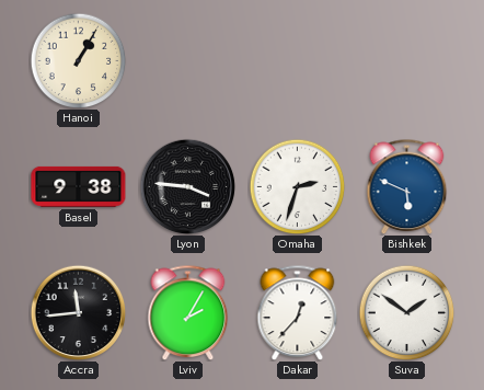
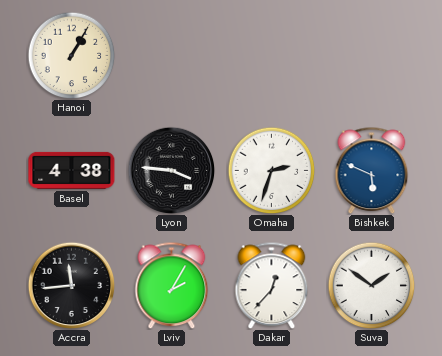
Basel: 9:38 -> 4:38 (72, 170)
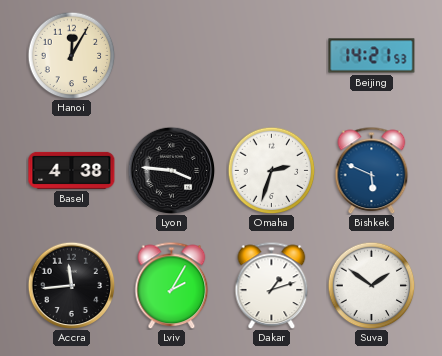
Hanoi: 1:05 -> 12:05 (71, 55)
Beijing: none -> 14:21 (372, 56)
Dakar: 12:37 -> 1:12 (272, 285)
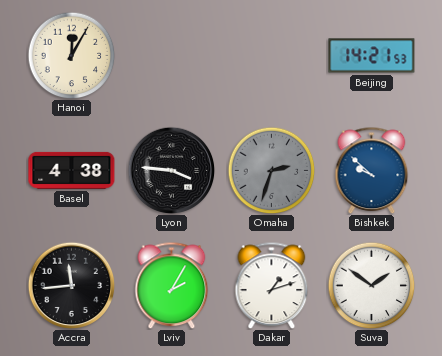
Omaha dial: white -> grey (271, 170)
Bishkek: 5:49 -> 9:52 (372, 170)
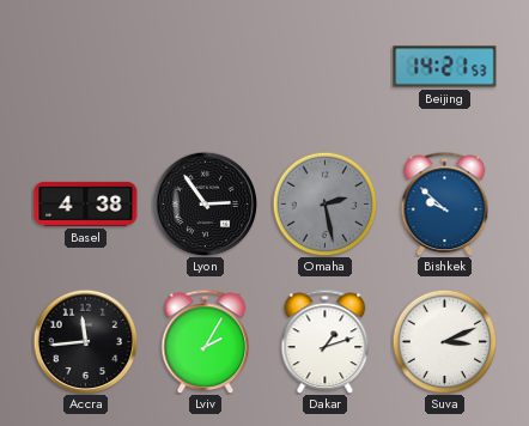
Hanoi: 12:05 -> none (71, 55)
Lyon: 3:46 -> 2:54 (205, 203)
Omaha: 2:33 -> 2:28 (324, 203)
Suva: 1:51 -> 3:11 (444, 341)
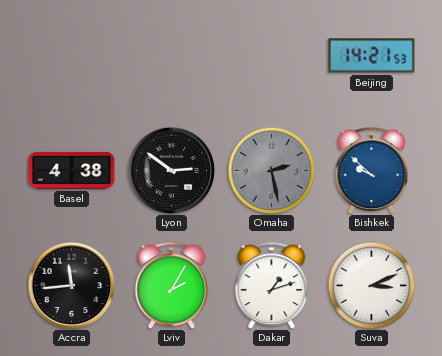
Lyon: 2:54 -> 2:51 (171, 170)
